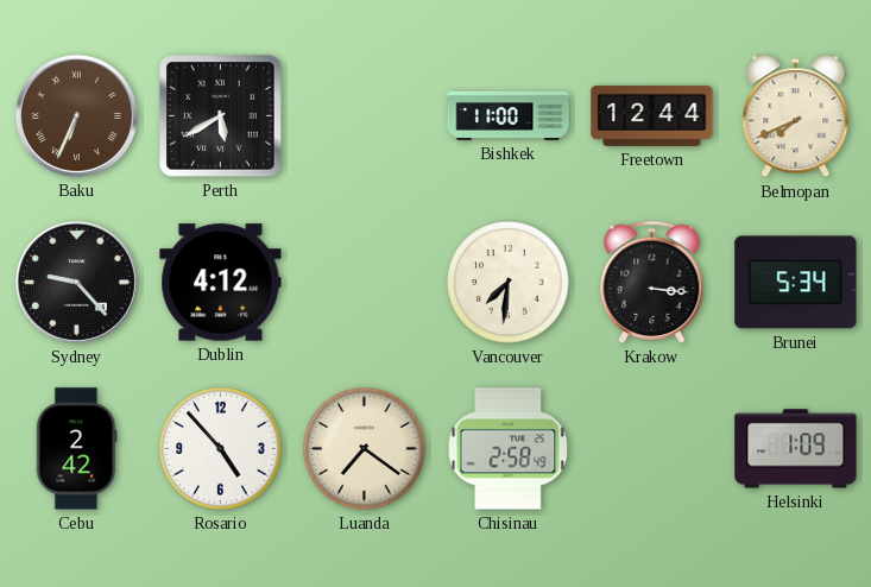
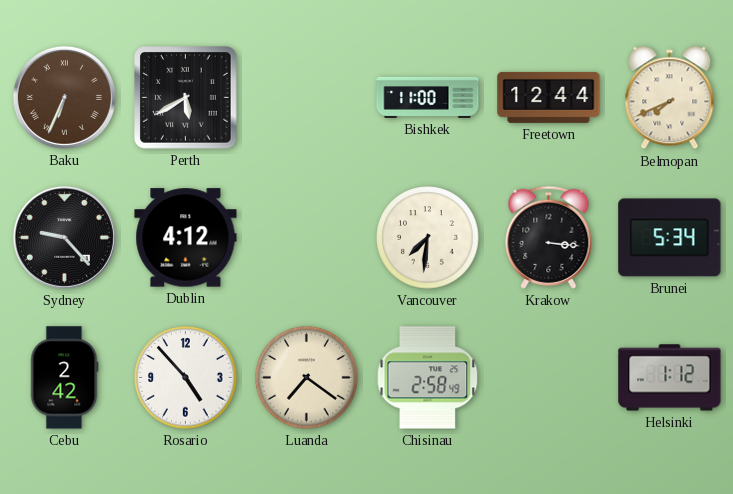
Helsinki: 1:09 -> 1:12 (670, 378)
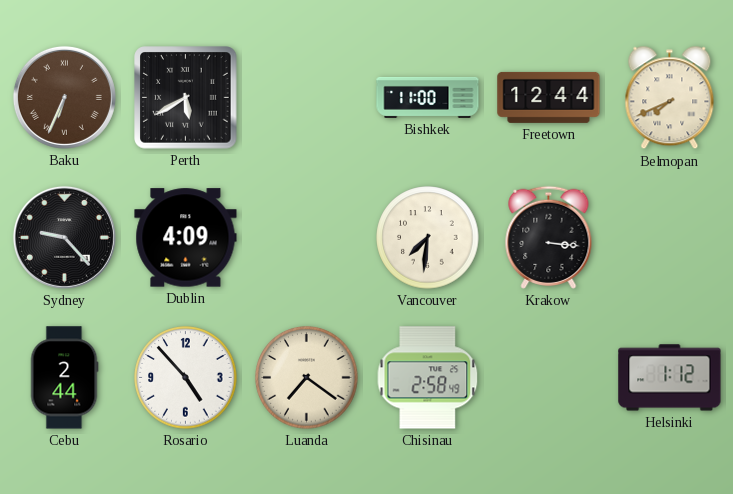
Dublin: 4:12 -> 4:09 (186, 238)
Brunei: 5:34 -> none (670, 238)
Cebu: 2:42 -> 2:44 (64, 378)
